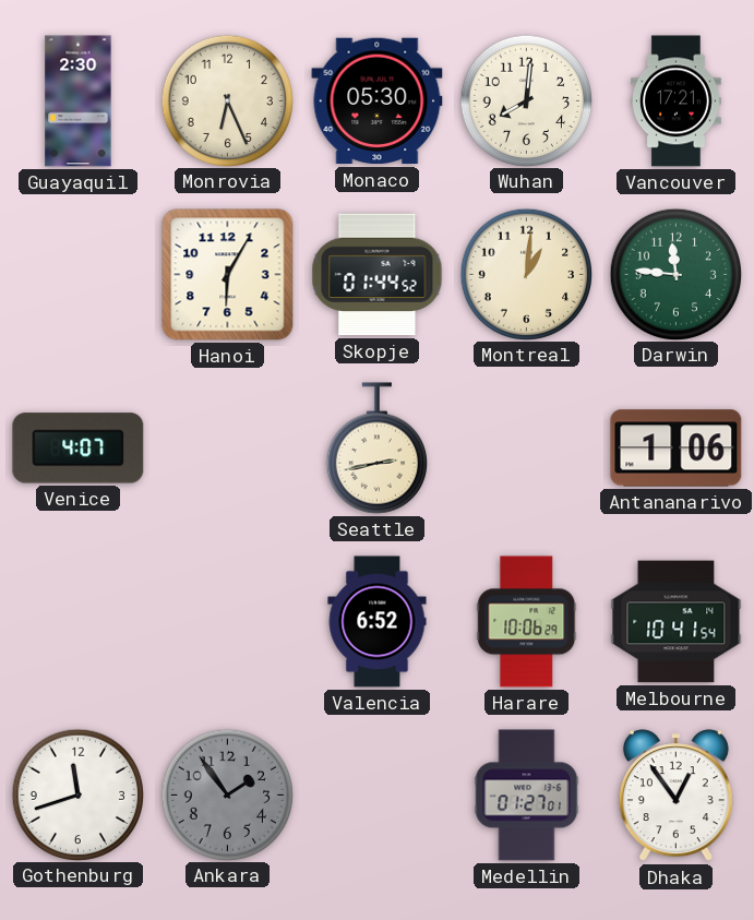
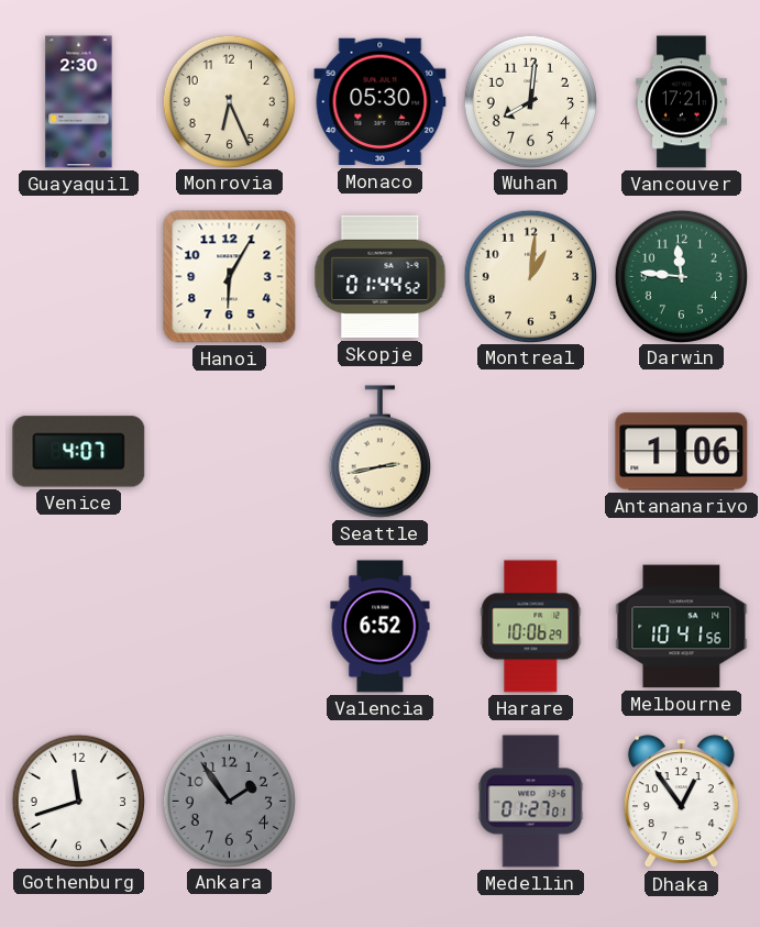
Melbourne: 10:41:54 -> 10:41:56 (682, 627)
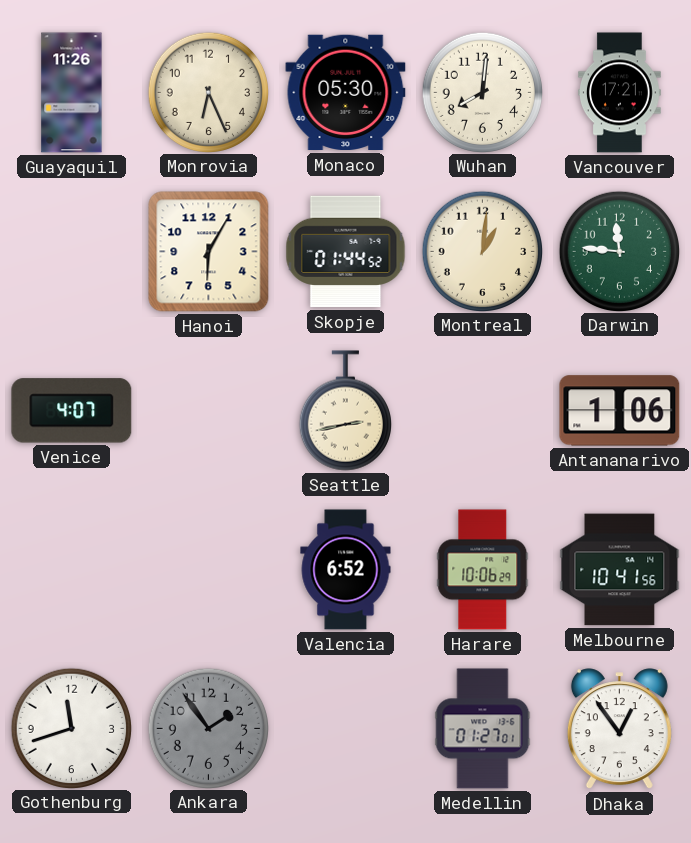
Guayaquil: 2:30 -> 11:26 (72, 93)
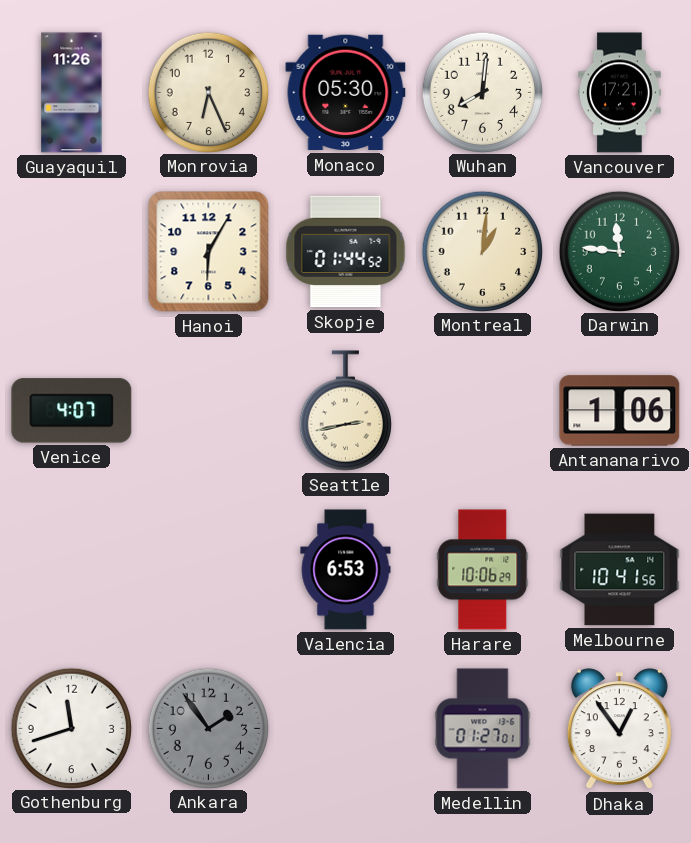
Valencia: 6:52 -> 6:53 (346, 570)
